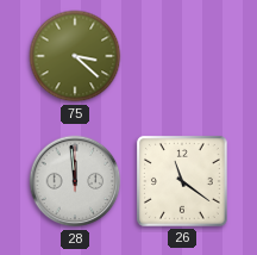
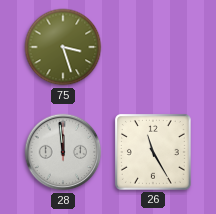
75: 3:22 -> 3:27 (63, 47)
26: 11:21 -> 11:25 (153, 152)
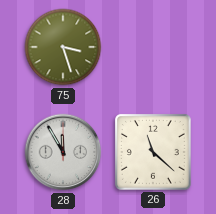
28: 11:59 -> 11:55 (63, 152)
26: 11:25 -> 11:22 (153, 152)
